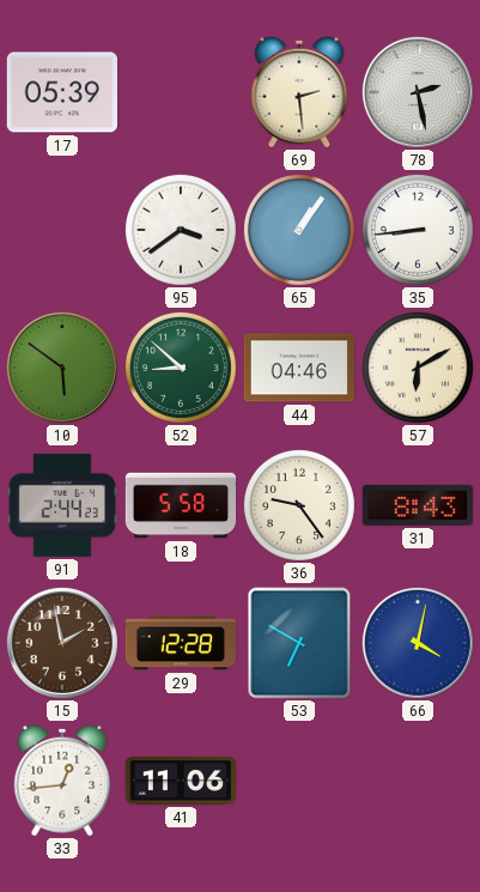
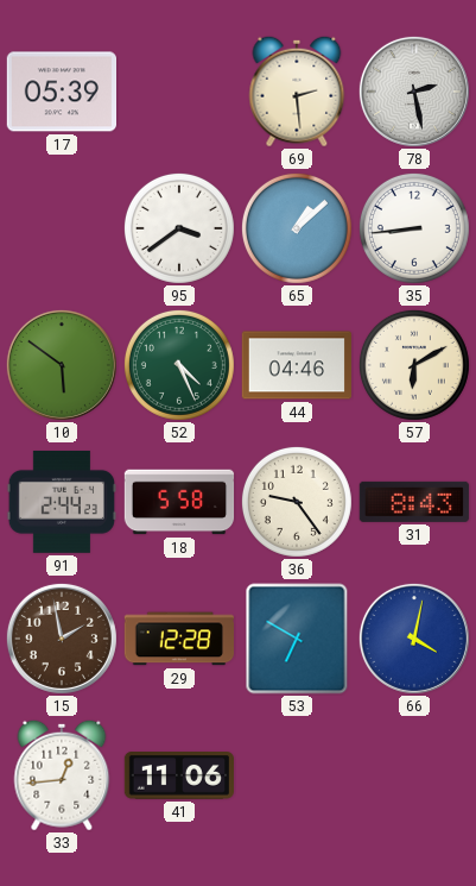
65: 1:06 -> 1:08 (297, 228)
52: 8:52 -> 4:26 (179, 365)
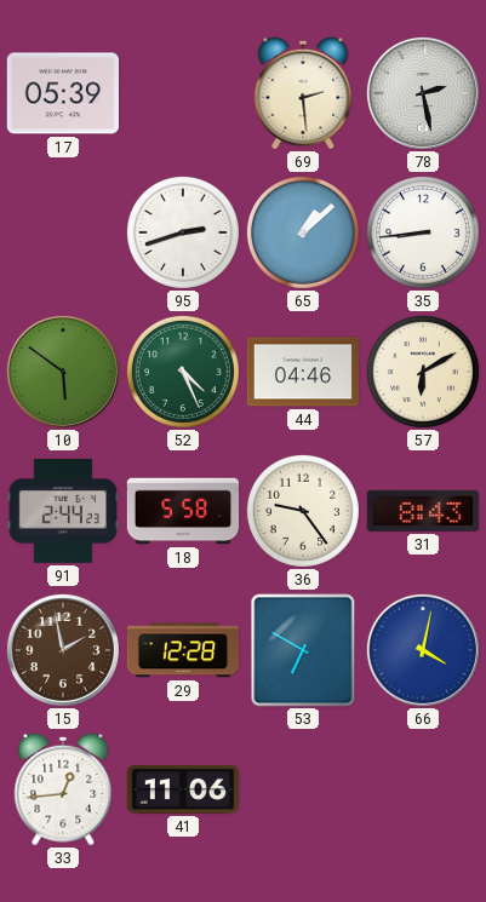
95: 3:39 -> 2:42 (183, 232)
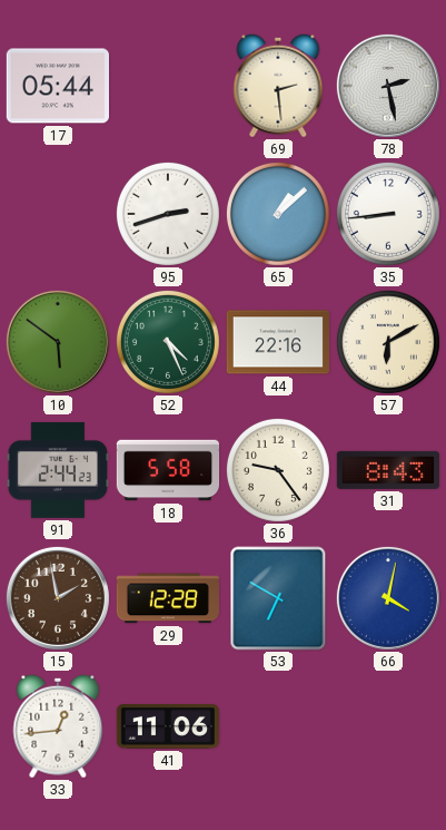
17: 05:39 -> 05:44 (57, 86)
44: 04:46 -> 22:16 (277, 342)
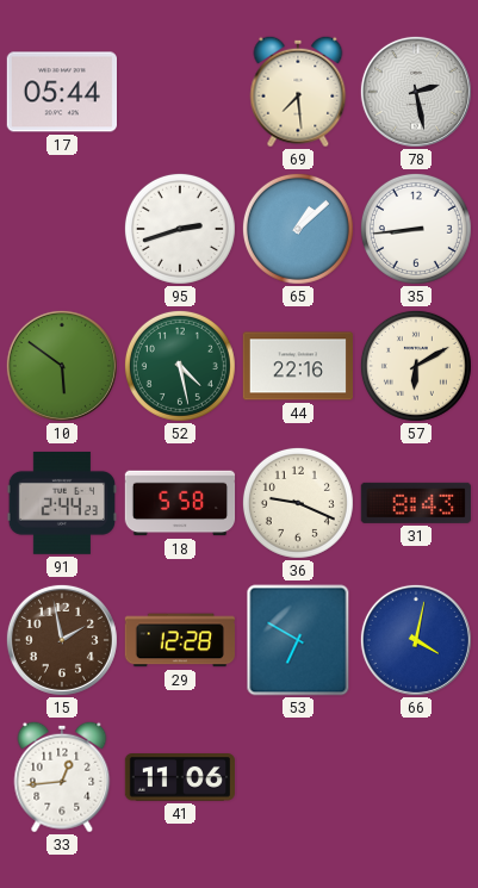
69: 2:29 -> 7:29 (298, 92)
52: 4:26 -> 4:28 (180, 366)
36: 9:24 -> 9:19 (298, 503)
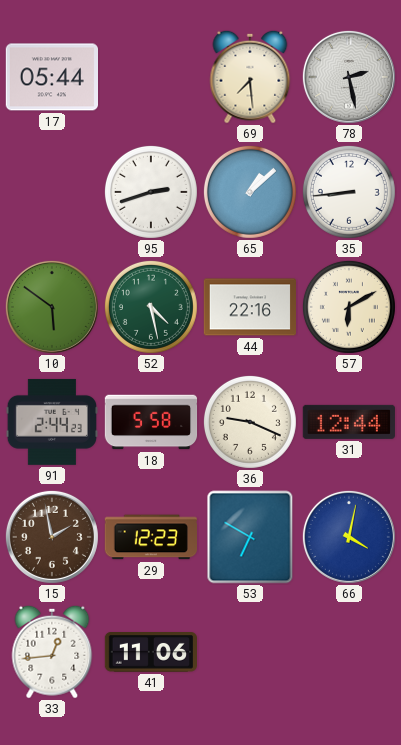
31: 8:43 -> 12:44 (348, 422)
29: 12:28 -> 12:23 (150, 537)
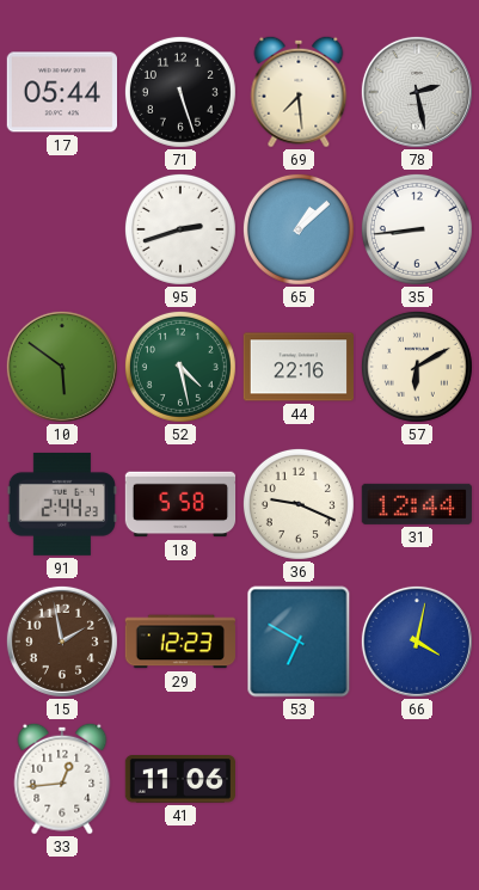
71: none -> 5:27 (180, 92)
